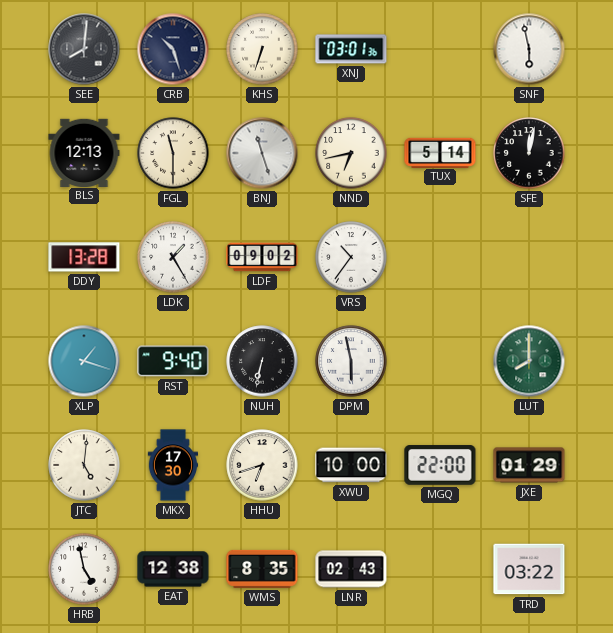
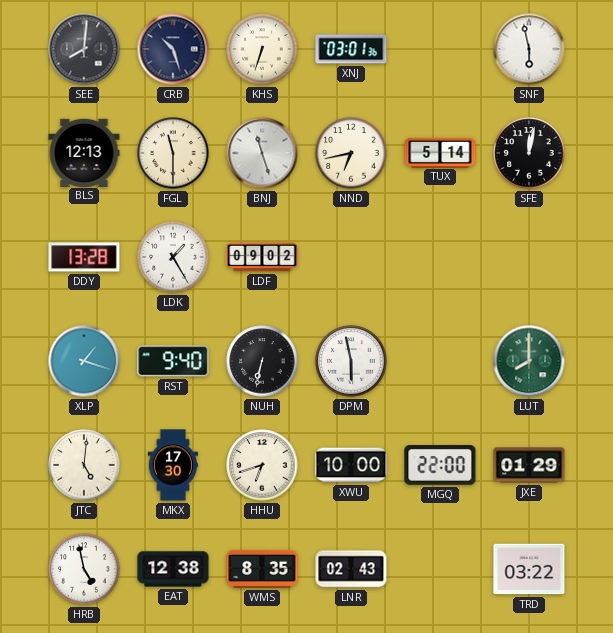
VRS: 10:36 -> none (351, 257)
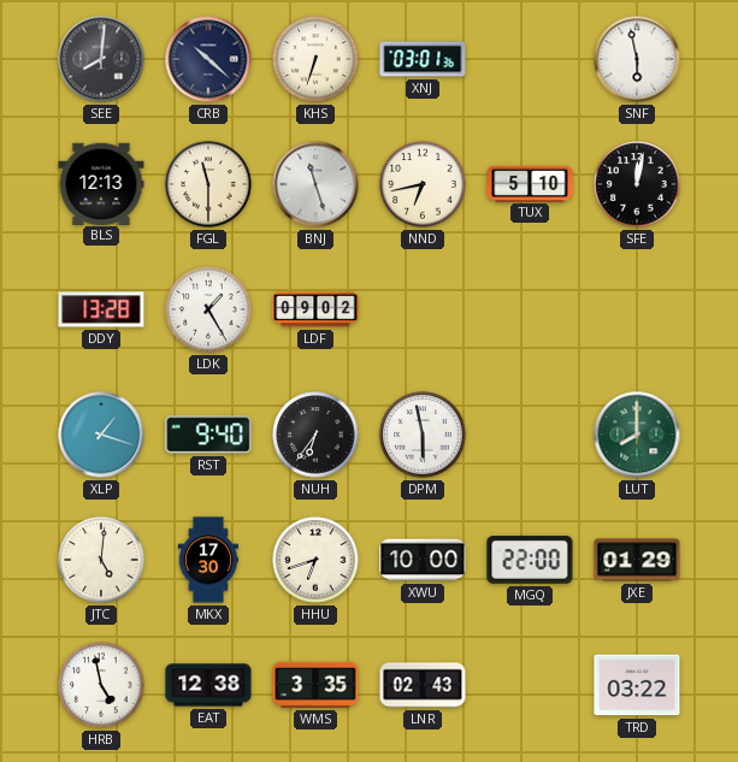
CRB: 10:27 -> 10:22 (208, 59)
TUX: 5:14 -> 5:10 (530, 183)
NUH: 6:32 -> 6:36 (315, 435)
WMS: 8:35 -> 3:35 (315, 685)
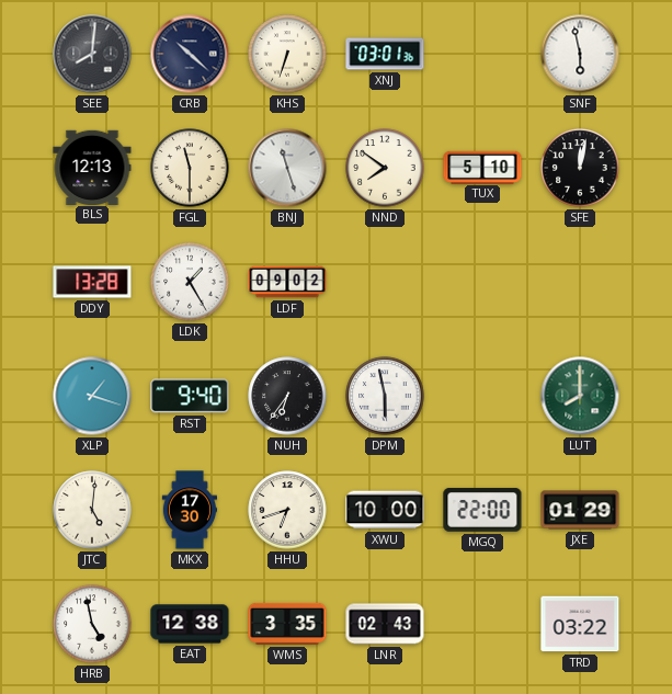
NND: 6:43 -> 7:51 (385, 168)
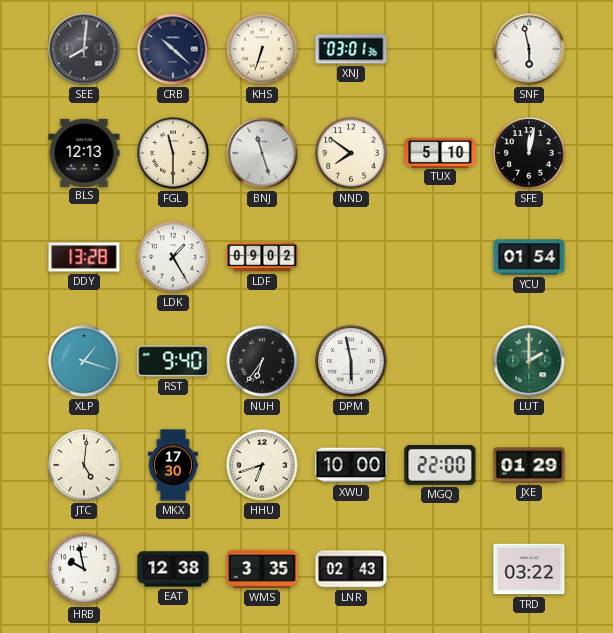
YCU: none -> 01:54 (529, 257)
LUT: 8:00 -> 2:00 (529, 361)
HRB: 4:58 -> 9:58 (84, 569)
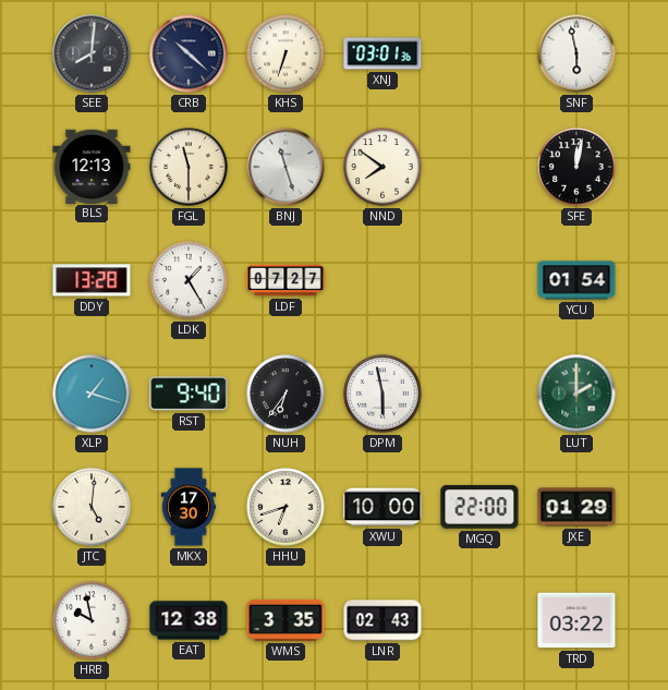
TUX: 5:10 -> none (440, 152)
LDF: 09:02 -> 07:27 (286, 280)
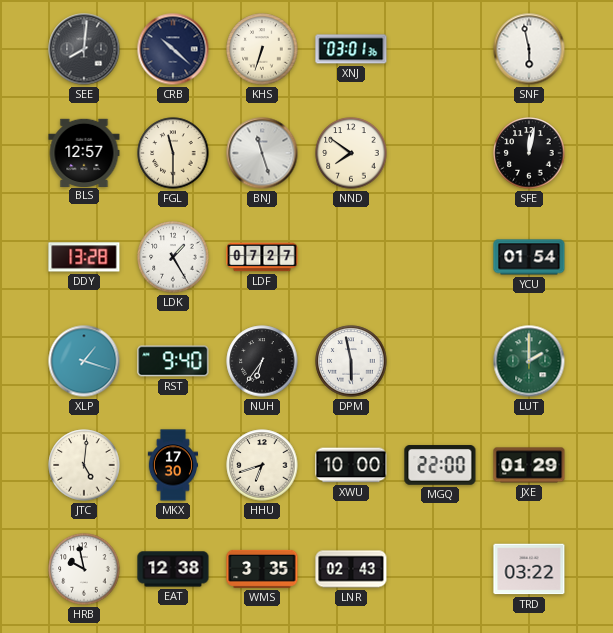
BLS: 12:13 -> 12:57 (84, 152)
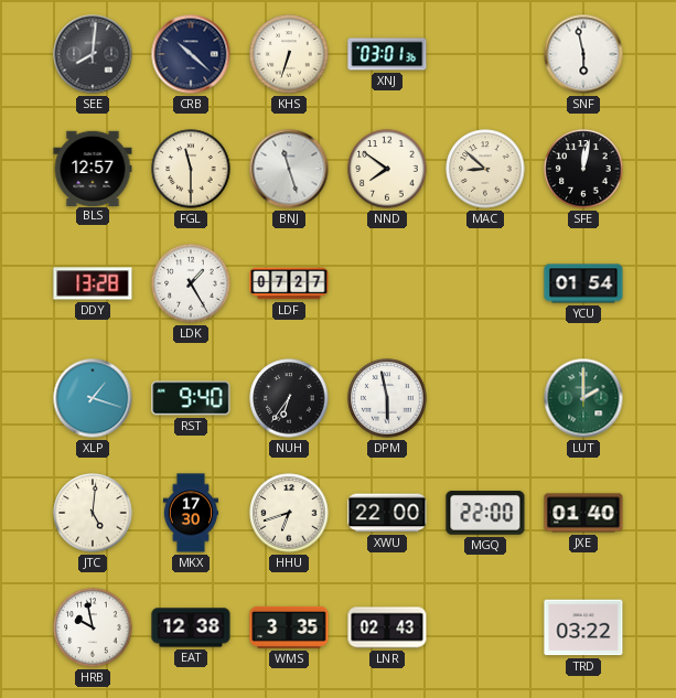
MAC: none -> 8:52 (485, 169)
XWU: 10:00 -> 22:00 (387, 513)
JXE: 01:29 -> 01:40 (583, 513)
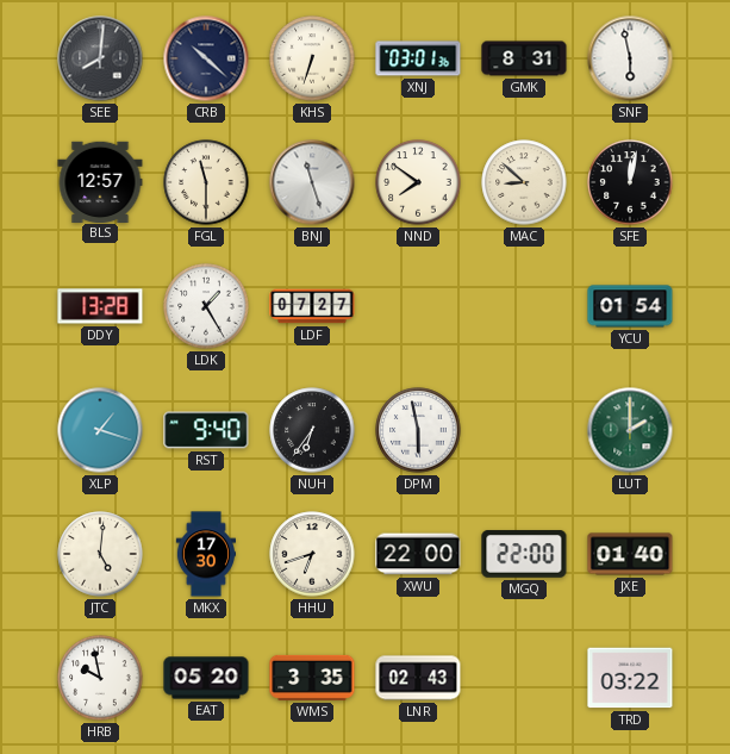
GMK: none -> 8:31 (524, 58)
EAT: 12:38 -> 05:20 (206, 678)
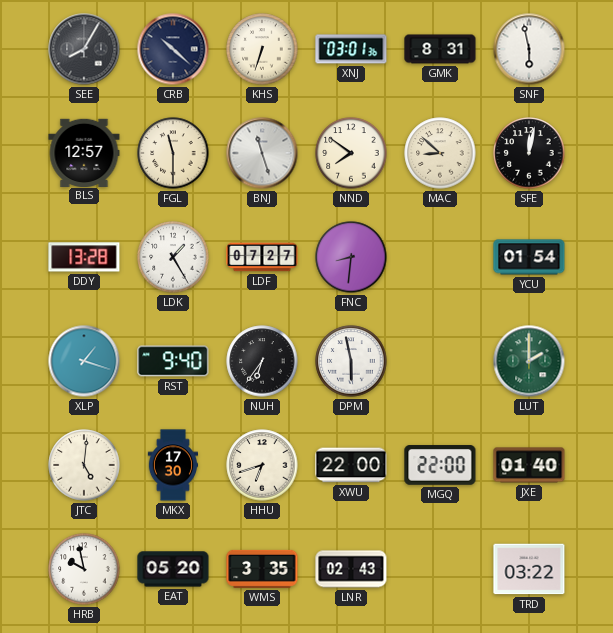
SEE: 8:01 -> 8:05 (84, 49)
FNC: none -> 8:31 (351, 257)
